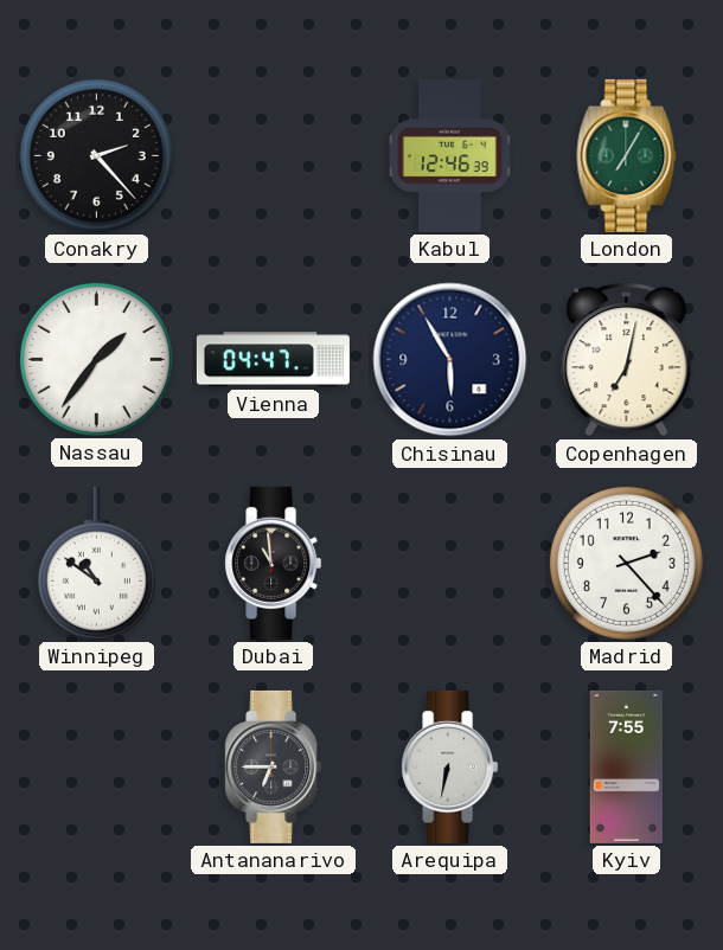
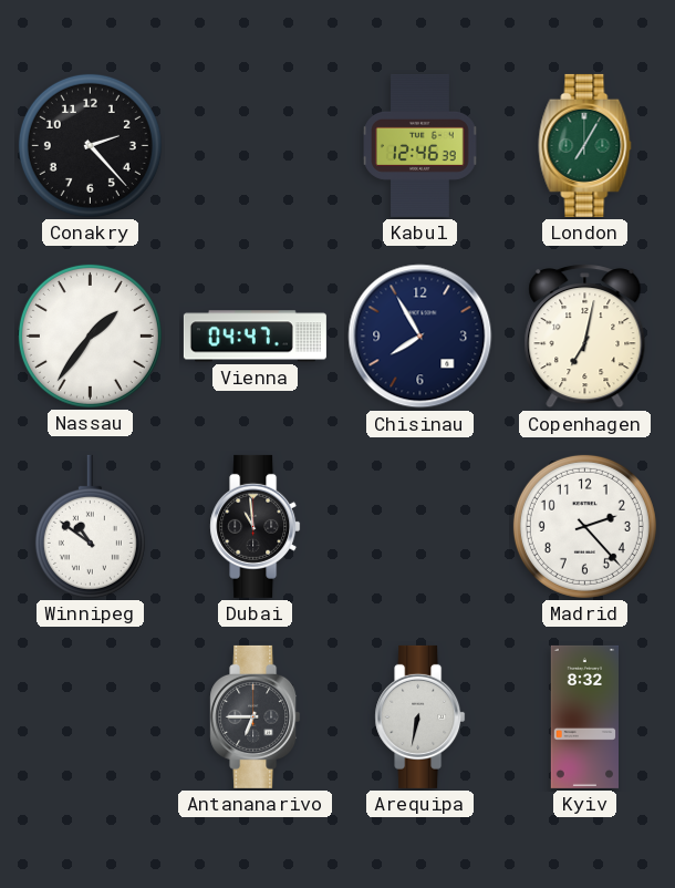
Chisinau: 5:55 -> 7:55 (420, 337)
Kyiv: 7:55 -> 8:32 (584, 716)
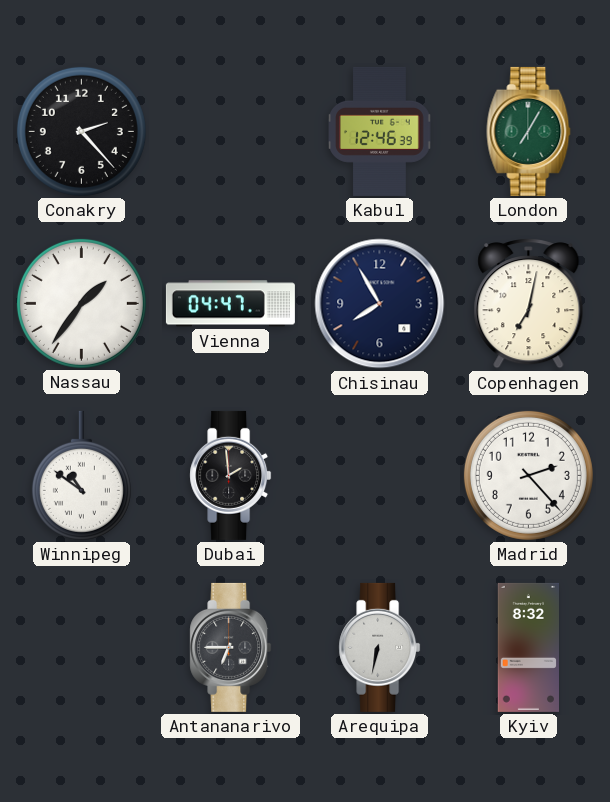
Dubai: 10:59 -> 1:59 (231, 475)
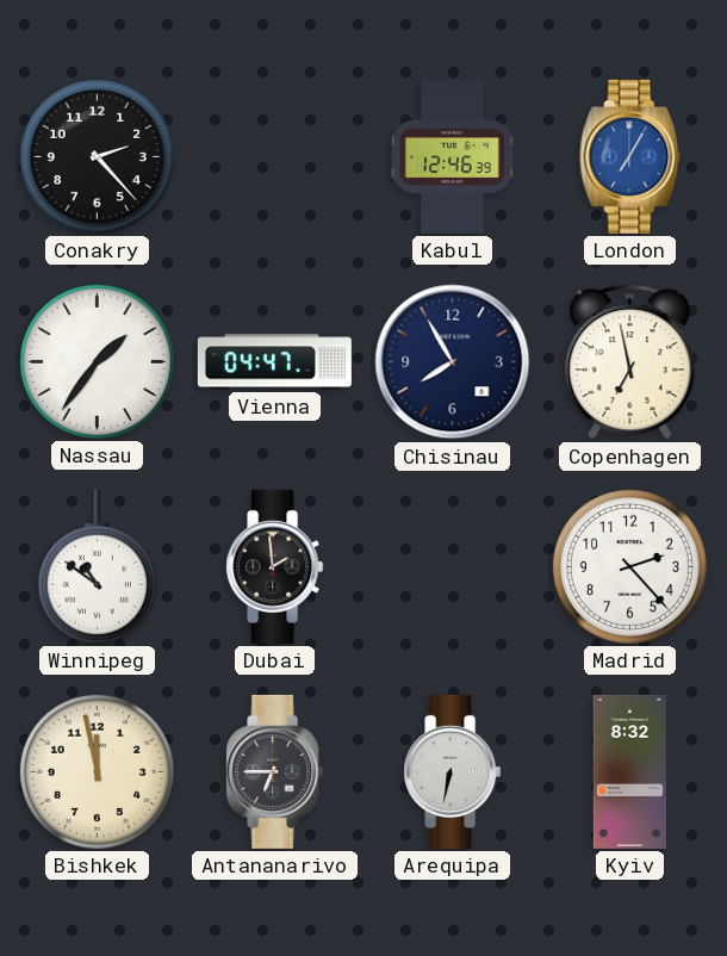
London dial: green -> blue (630, 156)
Copenhagen: 7:02 -> 6:58 (630, 362)
Bishkek: none -> 11:58 (97, 771)
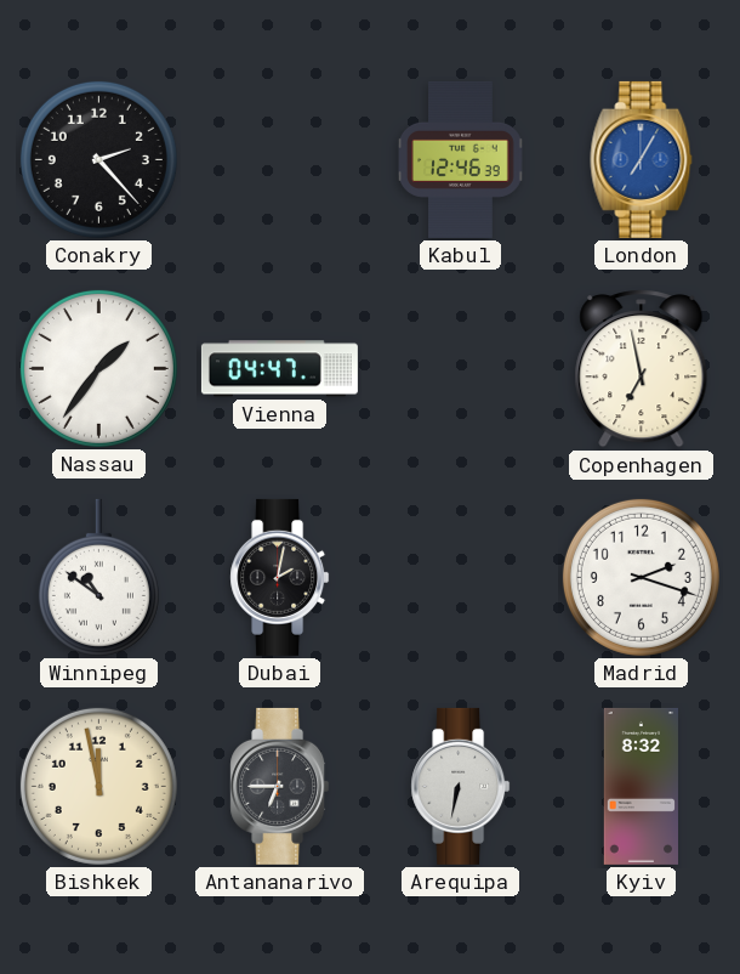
Chisinau: 7:55 -> none (453, 362)
Dubai: 1:59 -> 2:02 (280, 577)
Madrid: 2:23 -> 2:18 (641, 577)
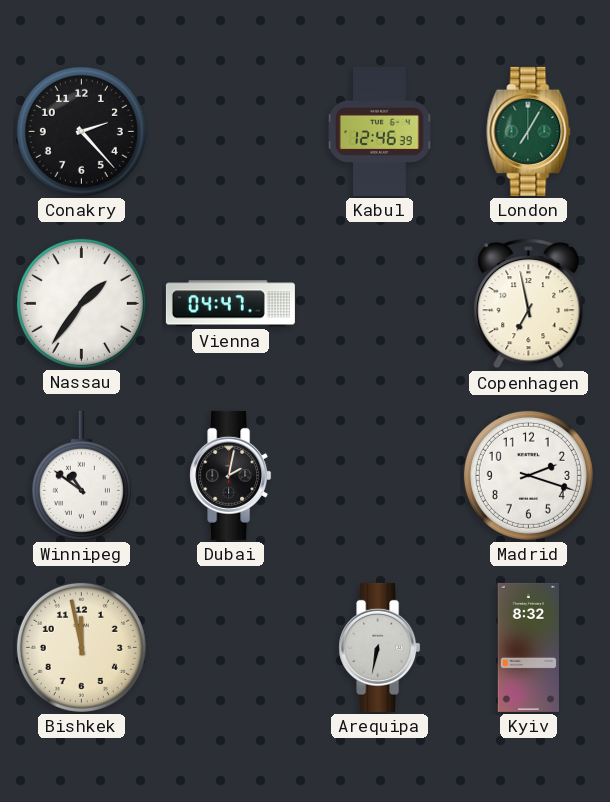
London dial: blue -> green (529, 131)
Antananarivo: 6:45 -> none (280, 786)
